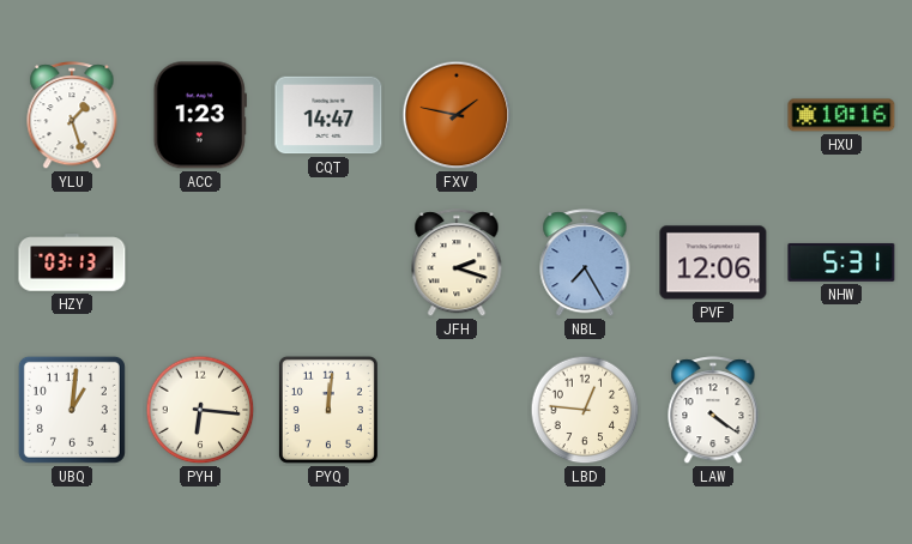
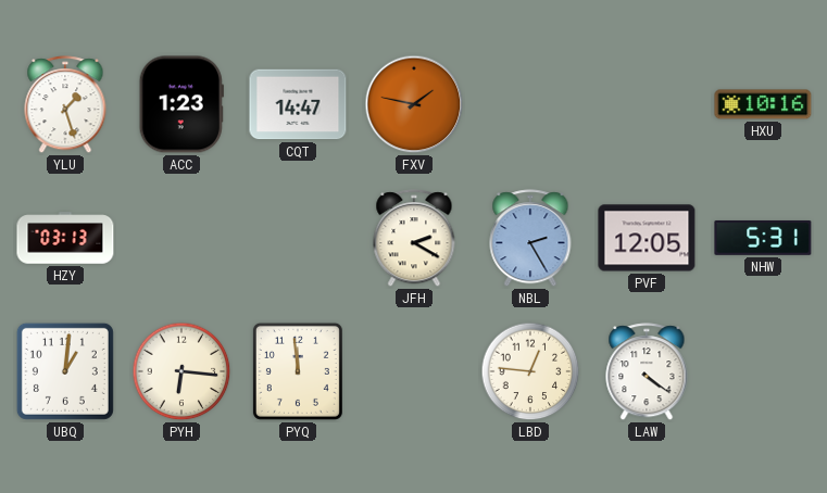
JFH: 2:18 -> 2:20 (414, 239)
NBL: 7:25 -> 2:25 (530, 239)
PVF: 12:06 -> 12:05 (647, 238)
PYQ: 12:01 -> 11:59 (298, 371)
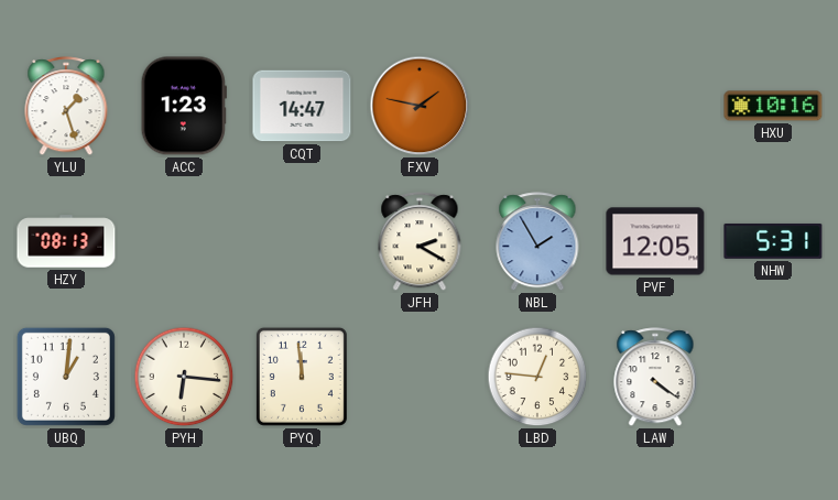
HZY: 03:13 -> 08:13 (66, 241)
NBL: 2:25 -> 1:55 (537, 242)
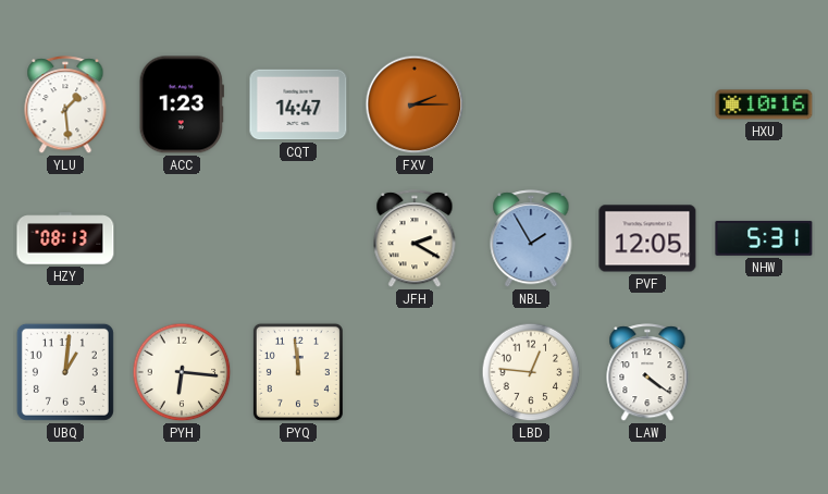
YLU: 1:27 -> 1:29 (65, 106)
FXV: 1:47 -> 2:15 (415, 104)
